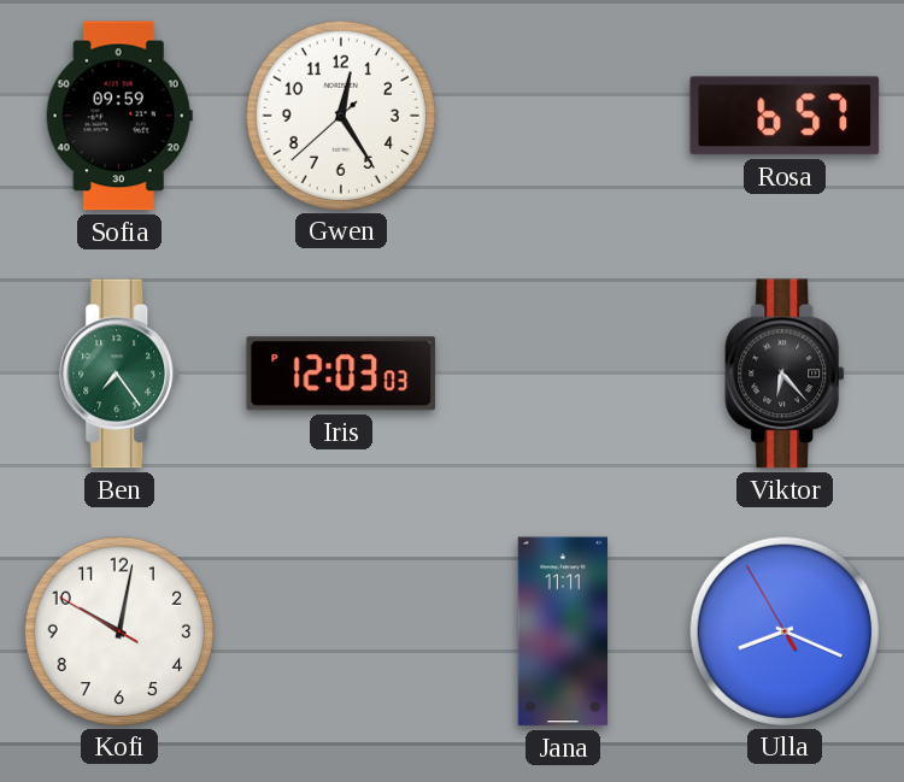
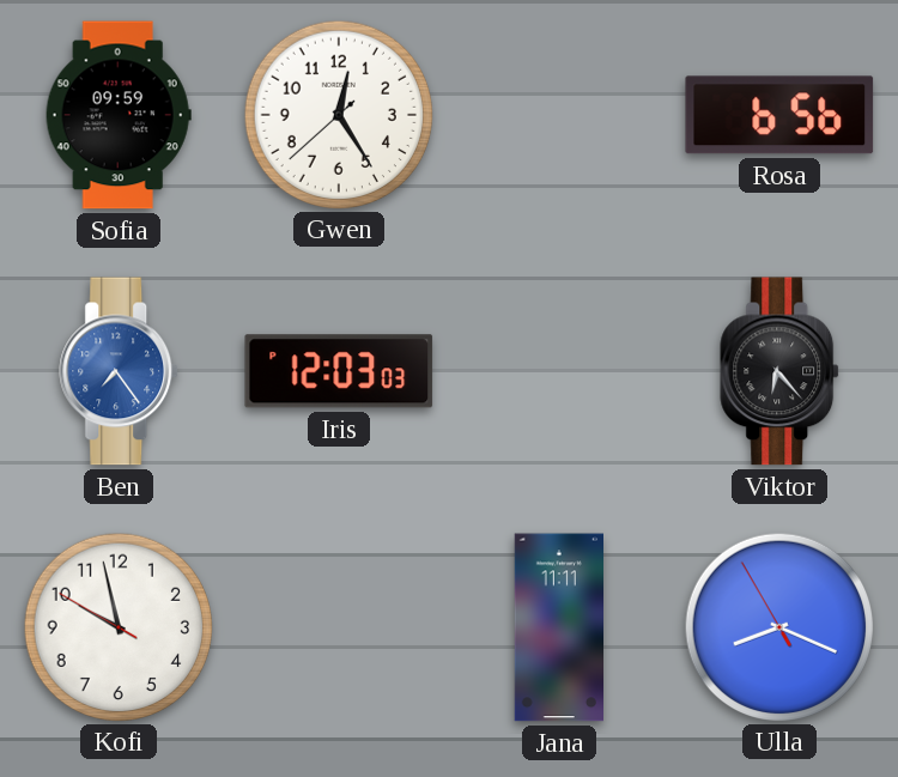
Rosa: 6:57 -> 6:56 (779, 115)
Ben dial: green -> blue (120, 371)
Kofi: 10:01 -> 9:57 (117, 626)
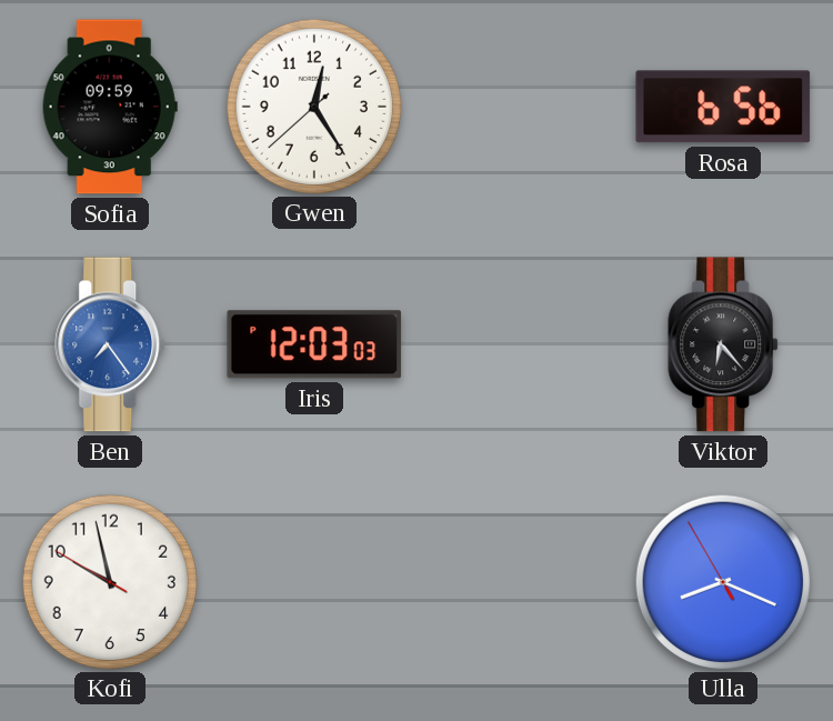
Jana: 11:11 -> none (558, 627)
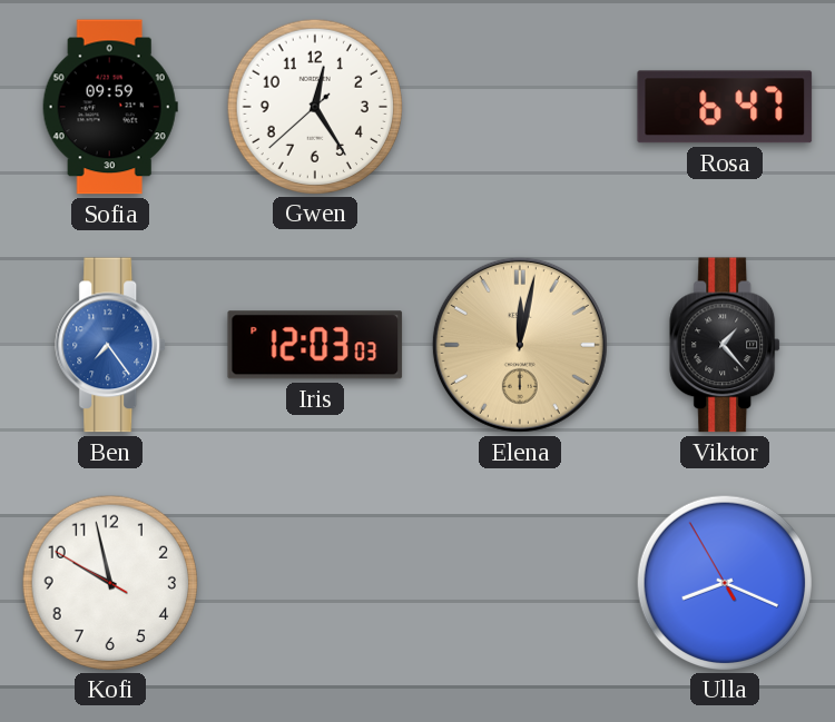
Rosa: 6:56 -> 6:47 (725, 107)
Elena: none -> 12:02 (520, 345)
Viktor: 6:23 -> 1:23 (726, 345)
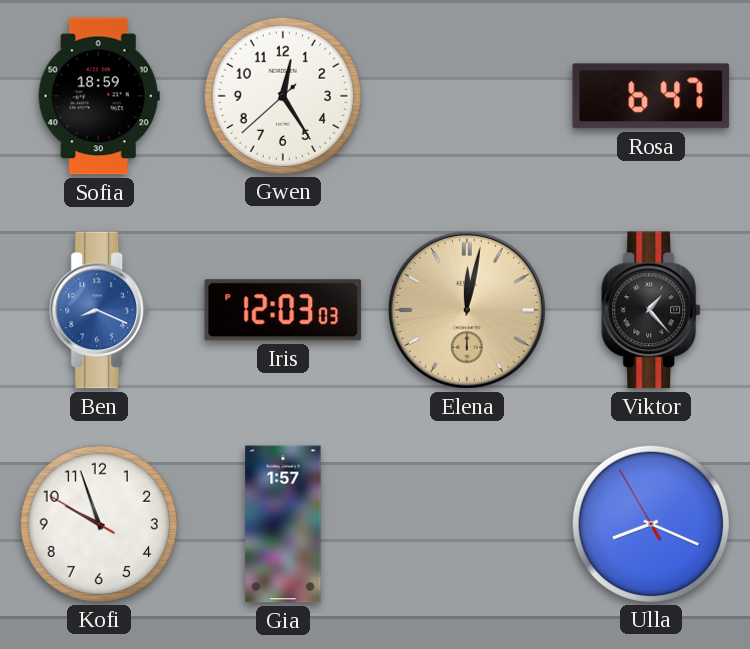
Sofia: 09:59 -> 18:59 (99, 96)
Ben: 7:24 -> 8:19 (100, 310)
Kofi: 9:57 -> 9:56 (98, 523)
Gia: none -> 1:57 (283, 524)
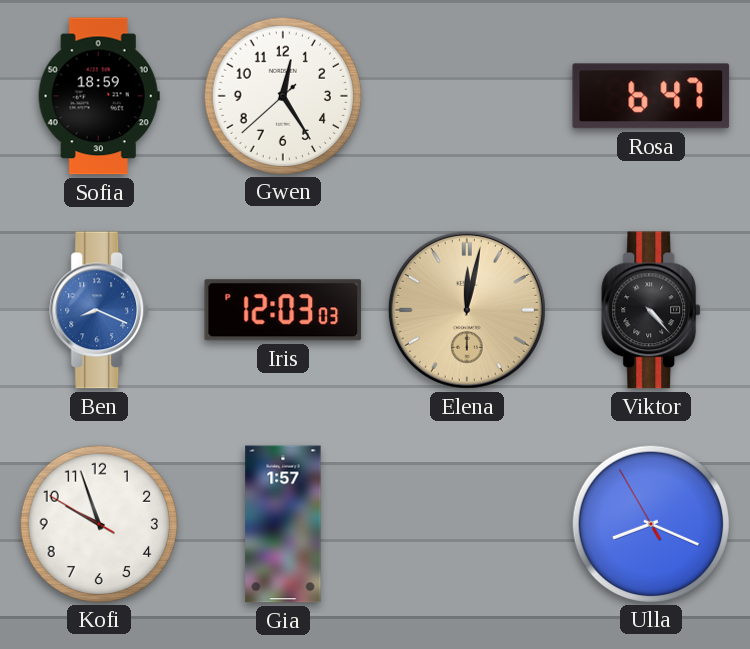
Viktor: 1:23 -> 4:23 (652, 310)
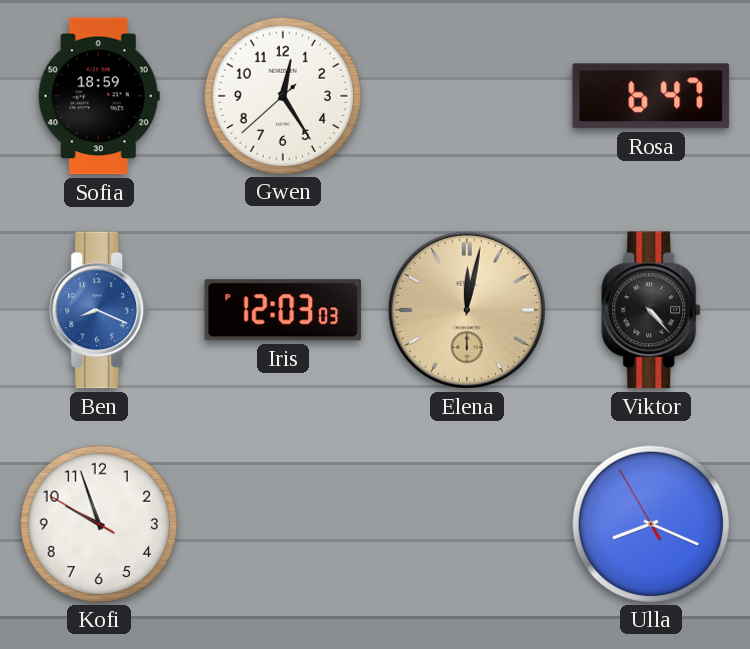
Gia: 1:57 -> none (283, 524)
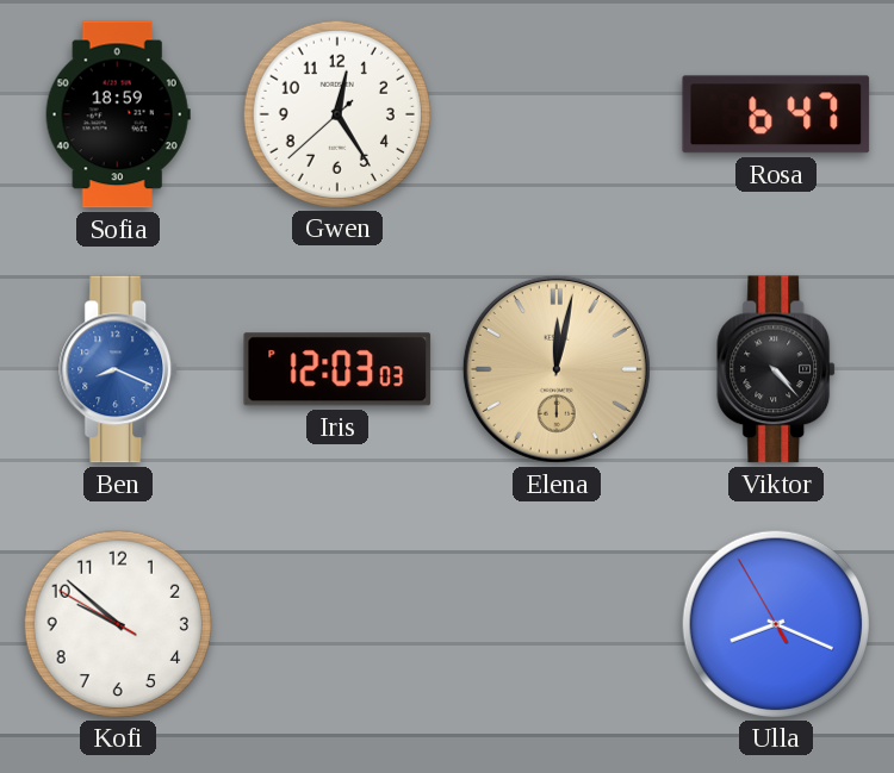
Kofi: 9:56 -> 9:51 (117, 623)
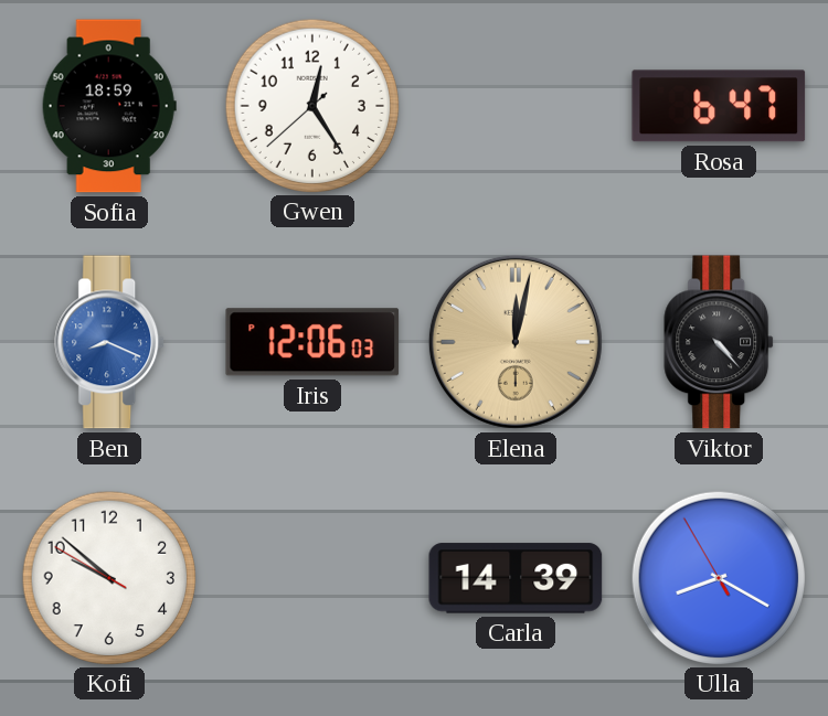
Iris: 12:03 -> 12:06 (312, 342)
Carla: none -> 14:39 (516, 578)
Ulla: 8:18 -> 8:19 (718, 577)
